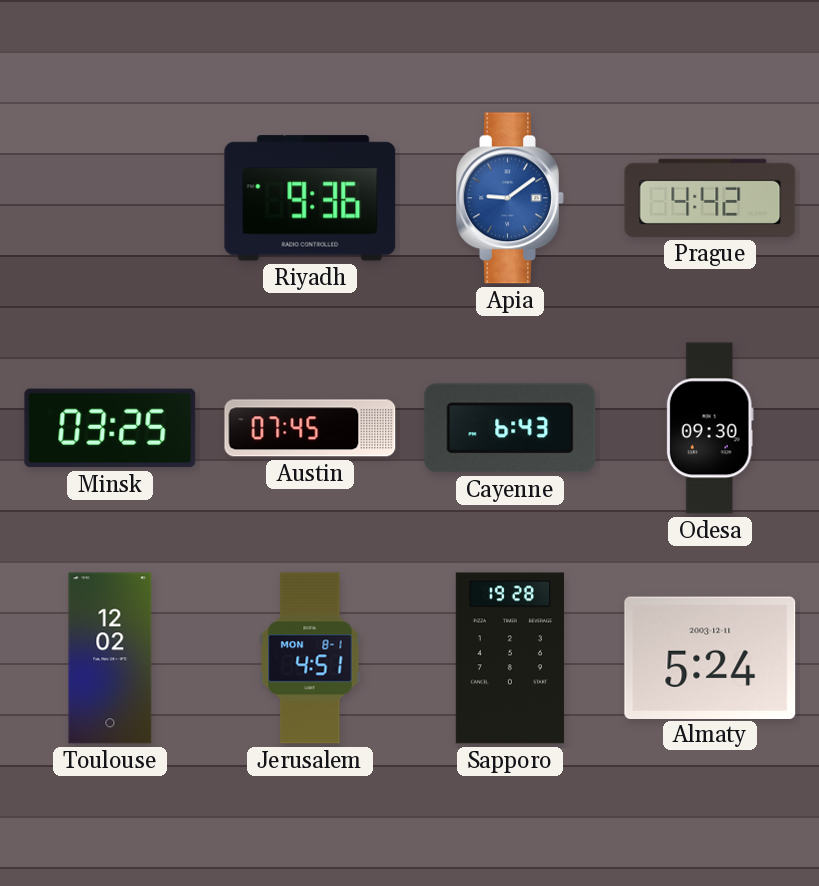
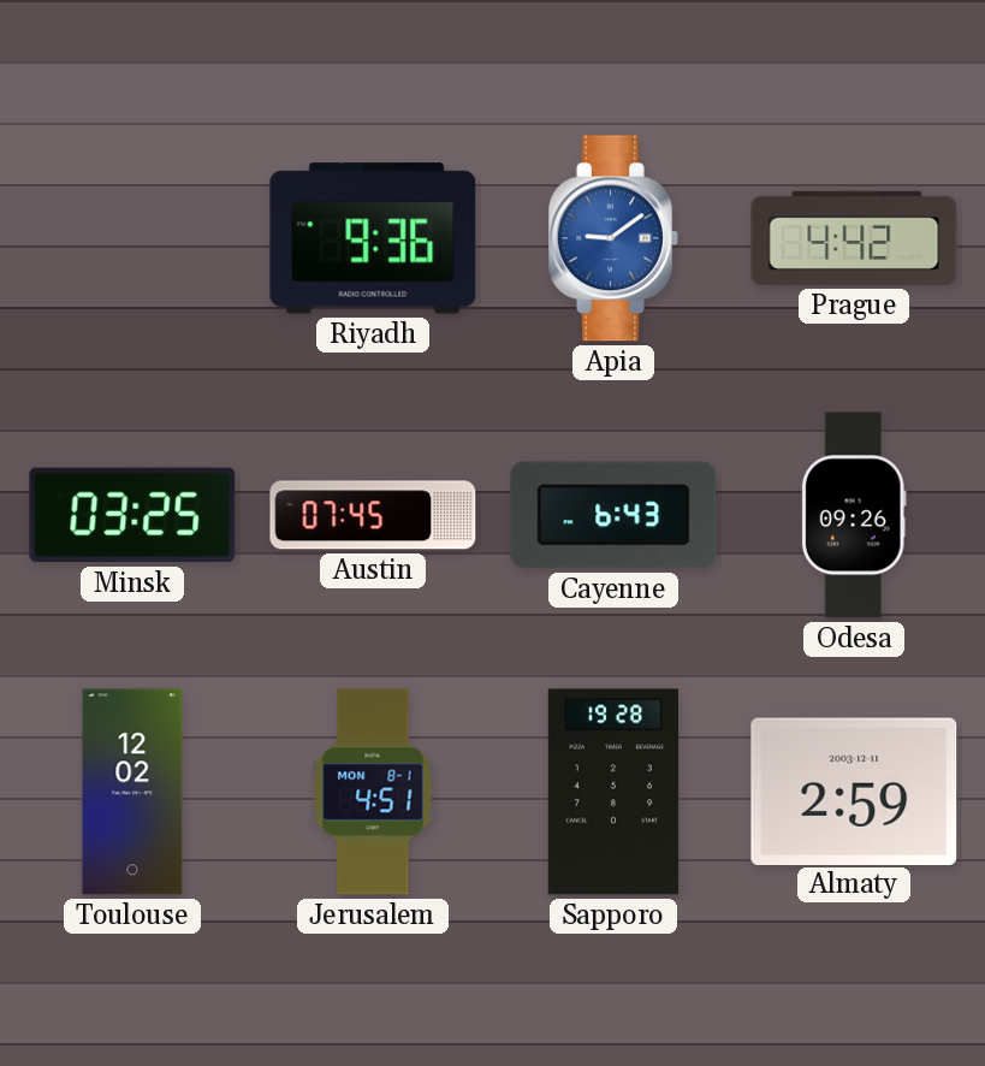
Odesa: 09:30 -> 09:26 (854, 515)
Almaty: 5:24 -> 2:59 (854, 790)
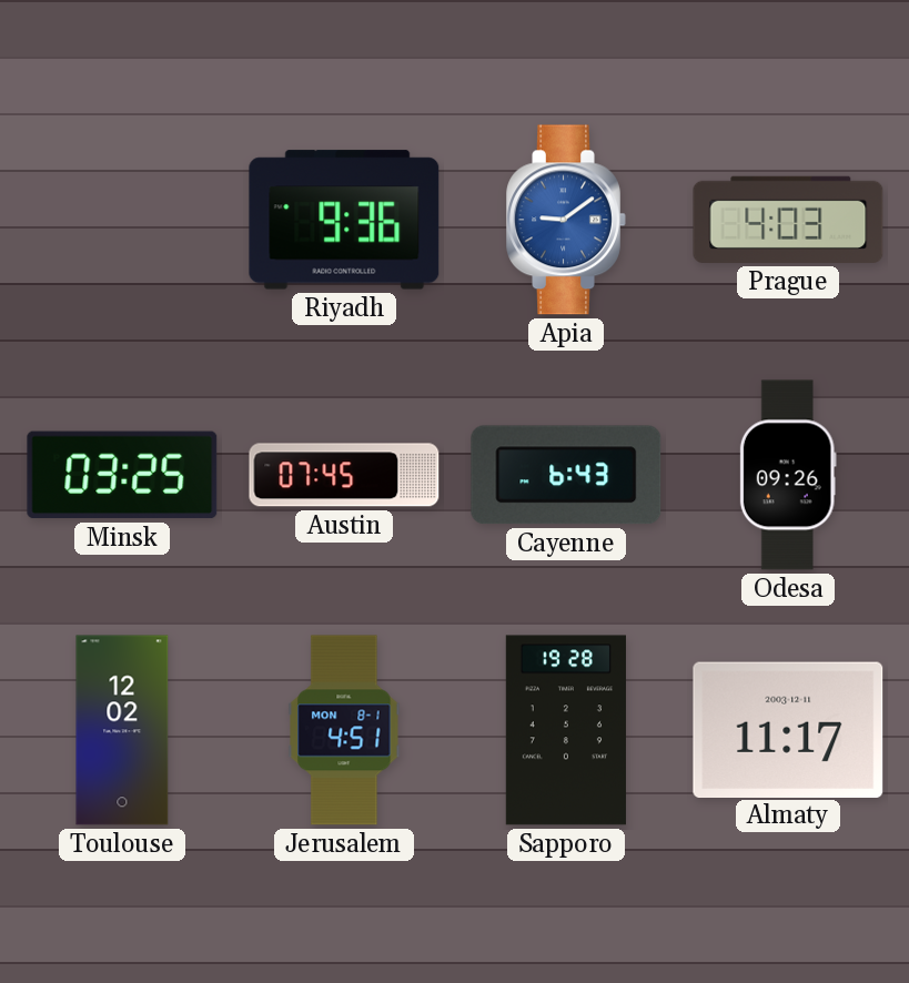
Prague: 4:42 -> 4:03 (788, 220)
Almaty: 2:59 -> 11:17 (788, 729)
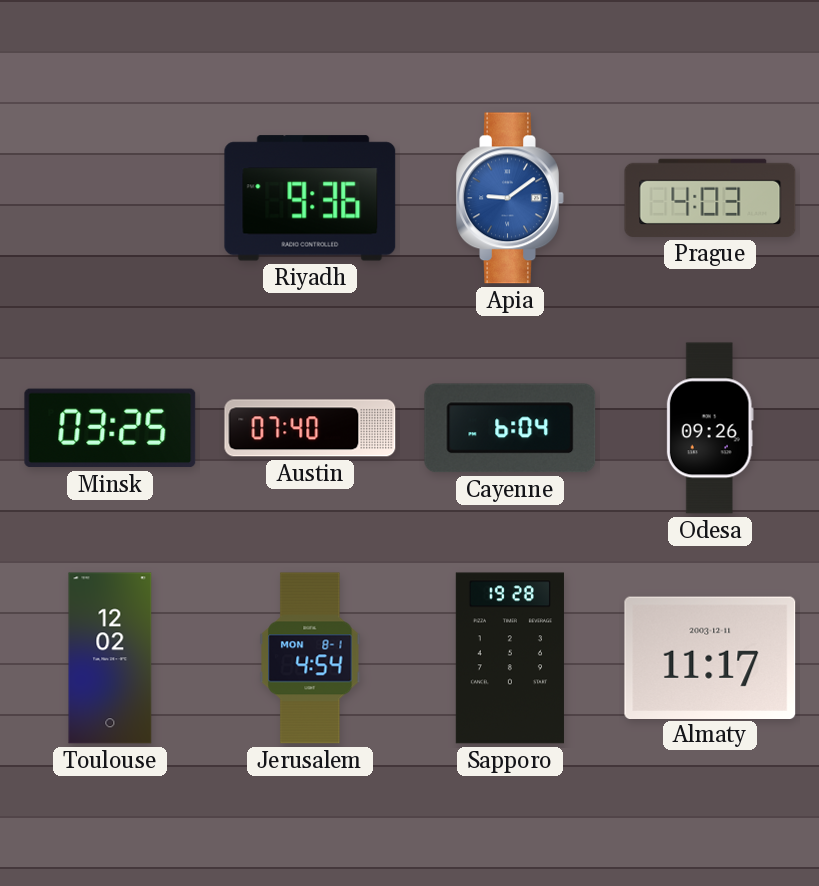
Austin: 07:45 -> 07:40 (310, 428)
Cayenne: 6:43 -> 6:04 (510, 428)
Jerusalem: 4:51 -> 4:54 (310, 658)
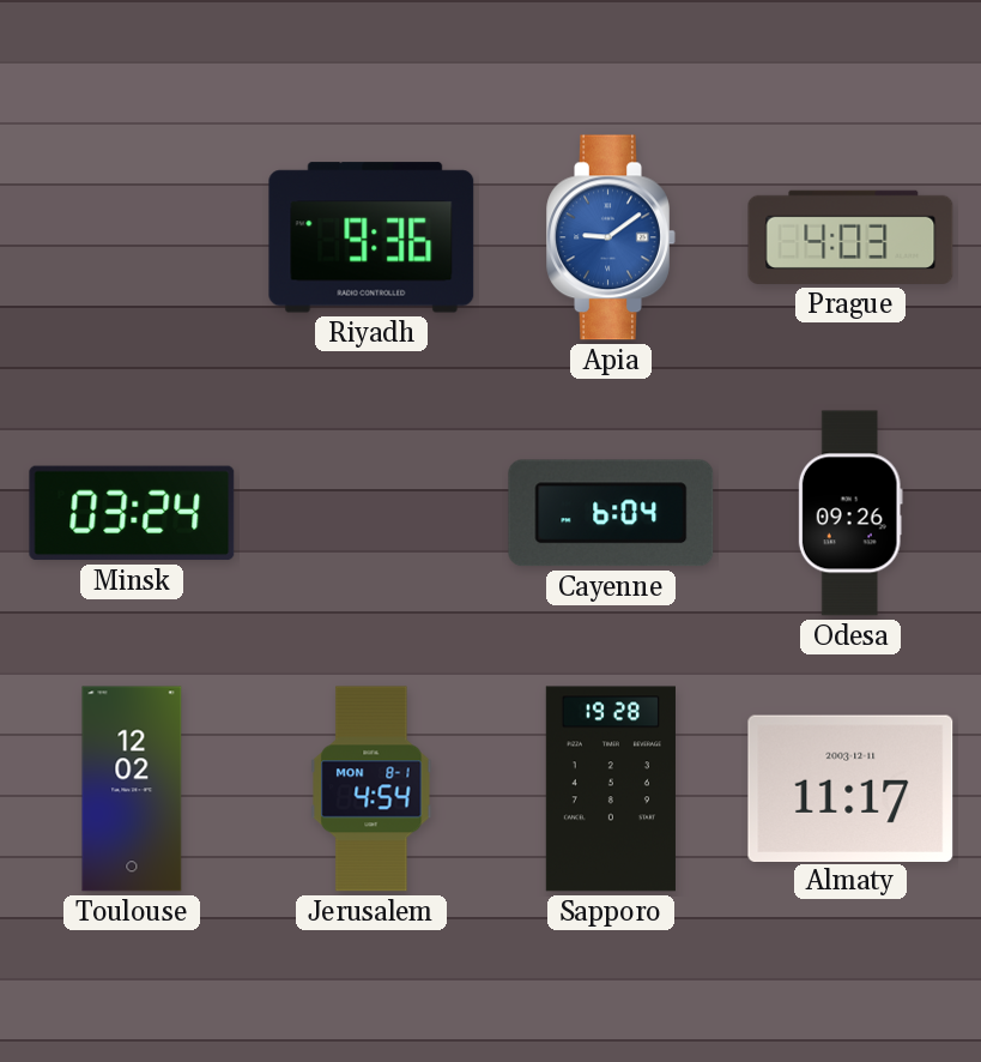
Minsk: 03:25 -> 03:24 (132, 513)
Austin: 07:40 -> none (310, 428)
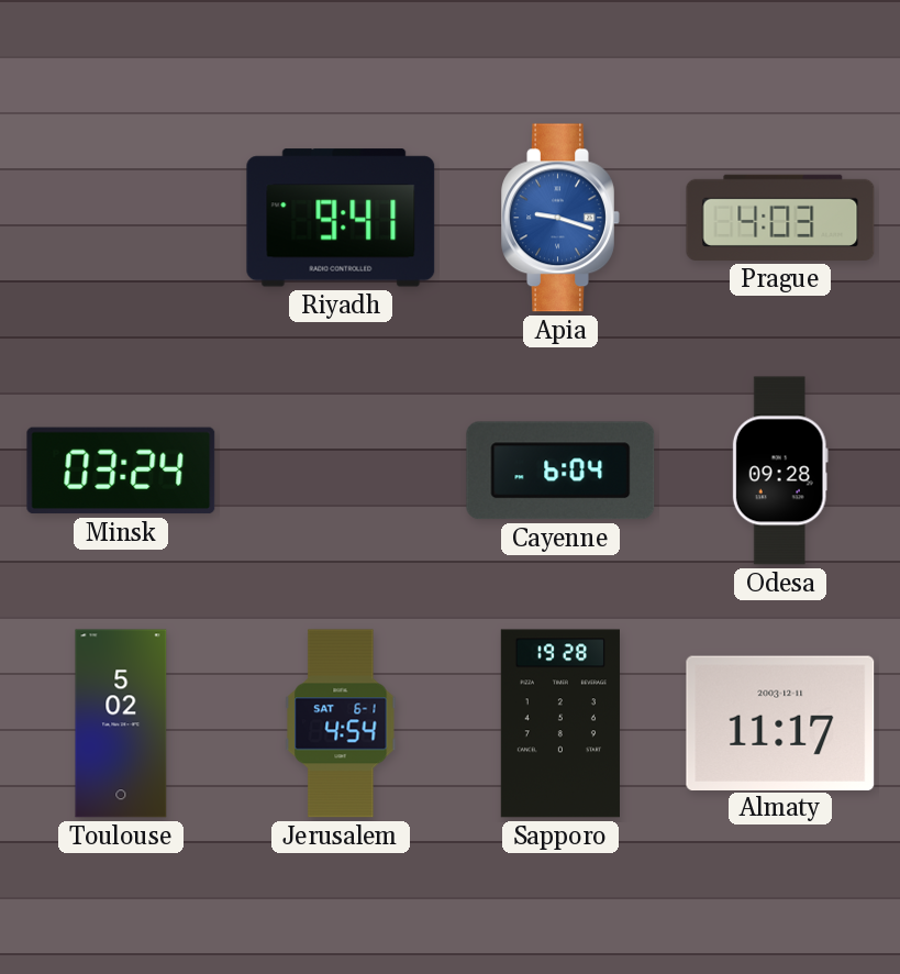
Riyadh: 9:36 -> 9:41 (341, 218)
Apia: 9:09 -> 9:18 (560, 218)
Odesa: 09:26 -> 09:28 (780, 471)
Toulouse: 12:02 -> 5:02 (121, 723)
Jerusalem date: MON 8-1 -> SAT 6-1 (341, 723)
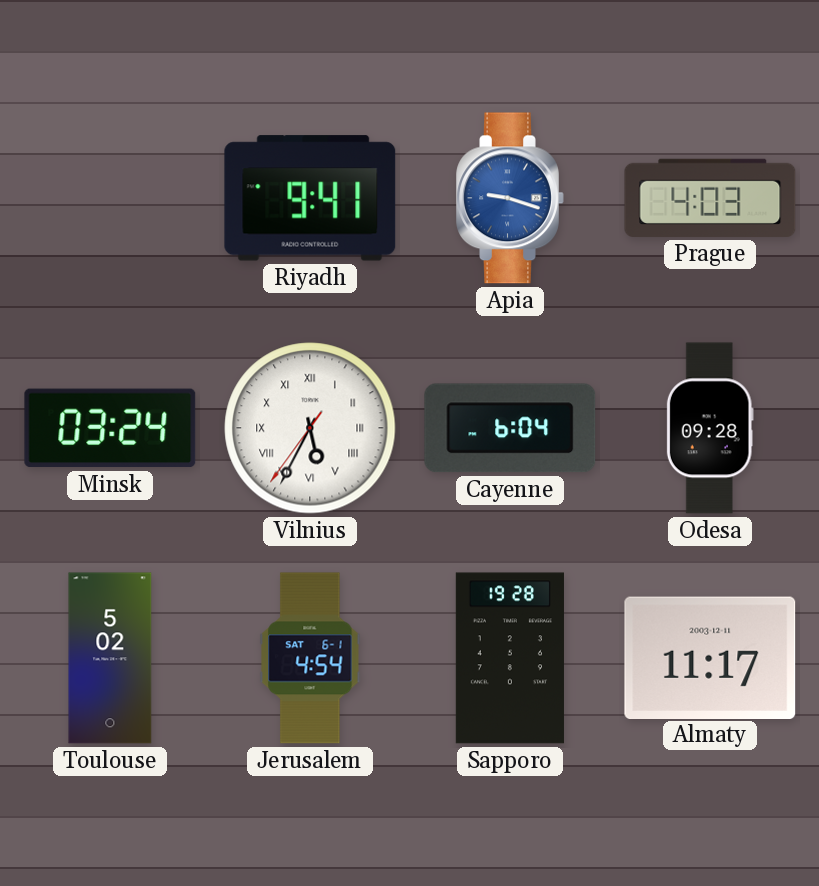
Vilnius: none -> 5:34 (310, 428)
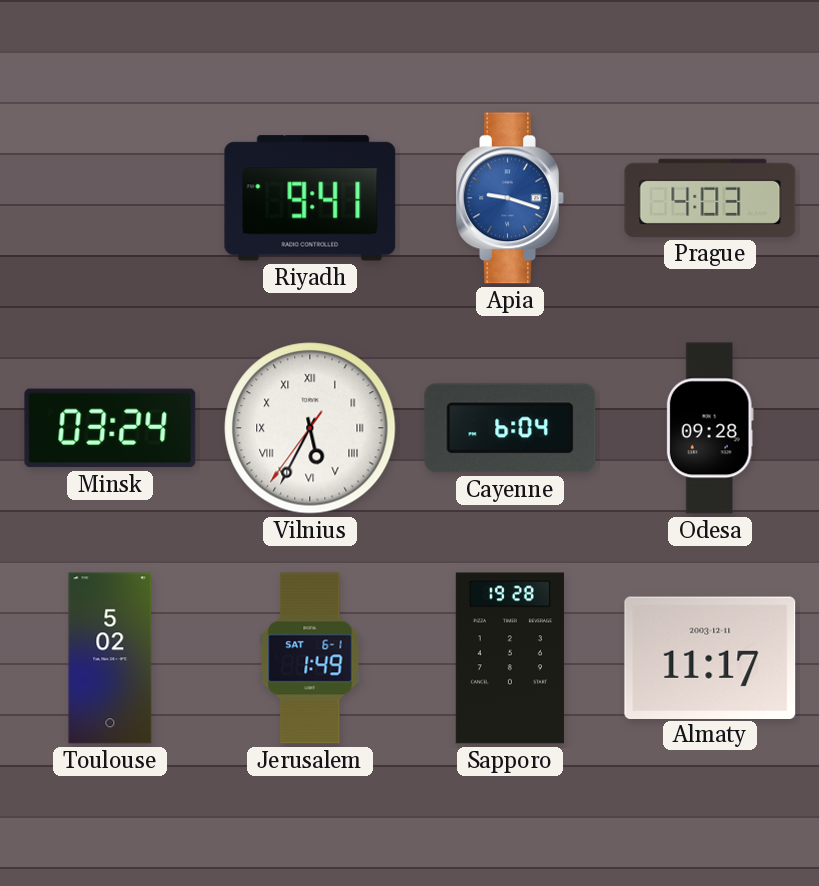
Jerusalem: 4:54 -> 1:49 (310, 658)
